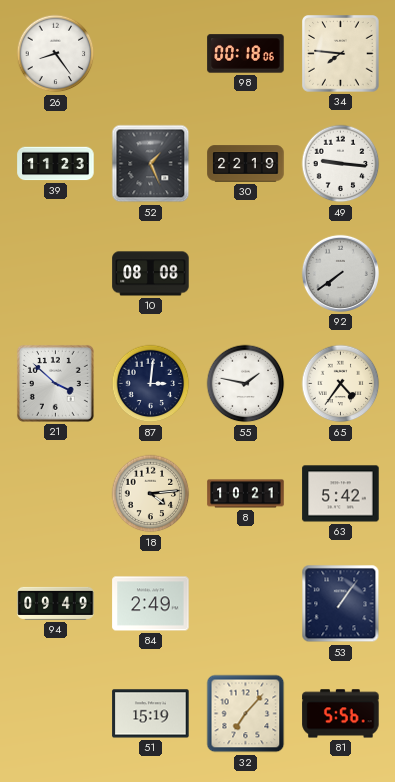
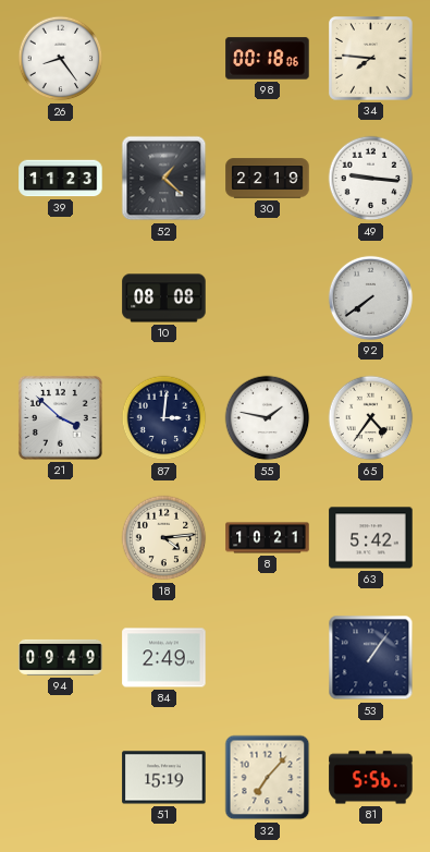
52: 1:26 -> 1:22 (164, 179)
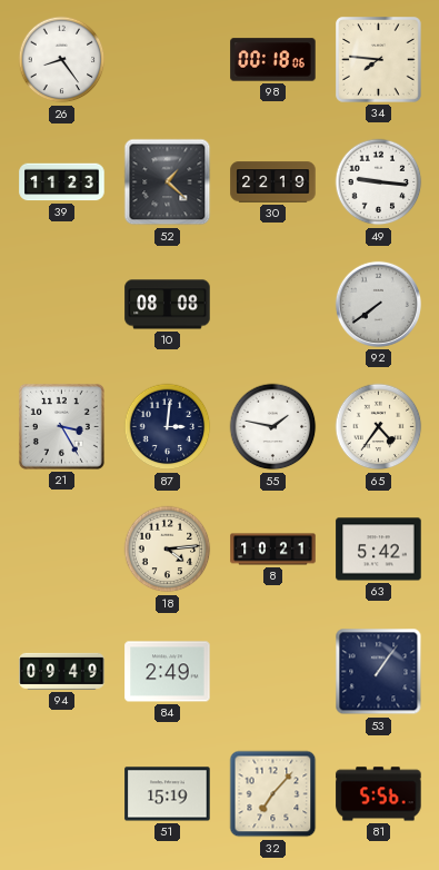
21: 3:52 -> 3:25 (61, 426)
